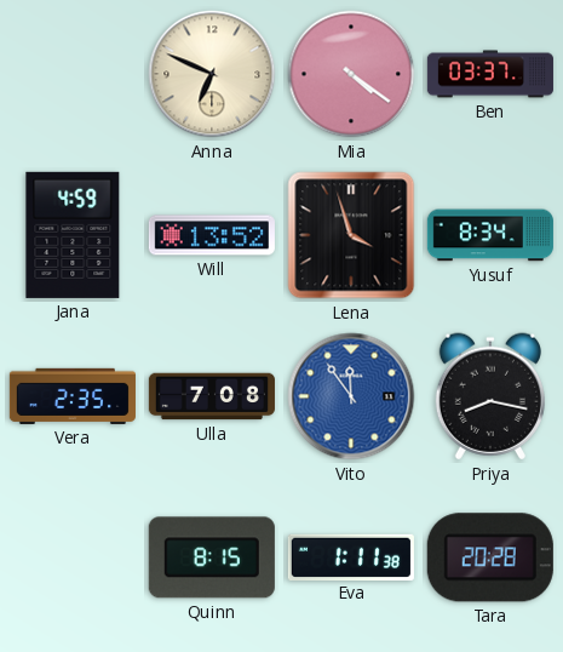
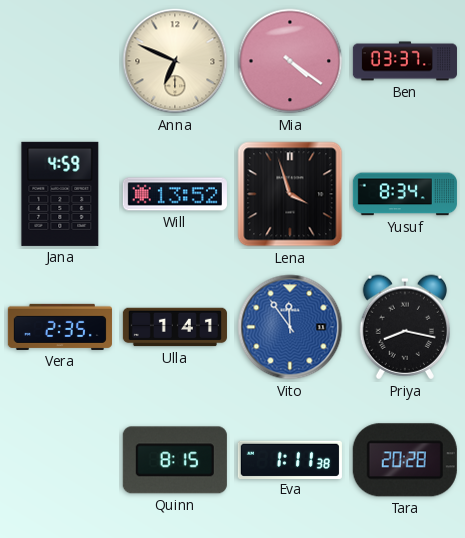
Ulla: 7:08 -> 1:41 (175, 327)
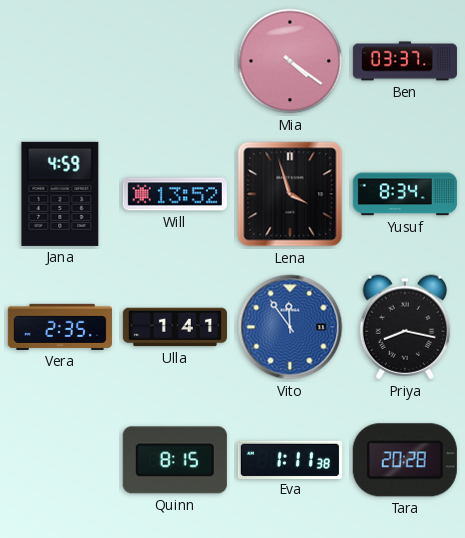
Anna: 6:49 -> none (175, 61)
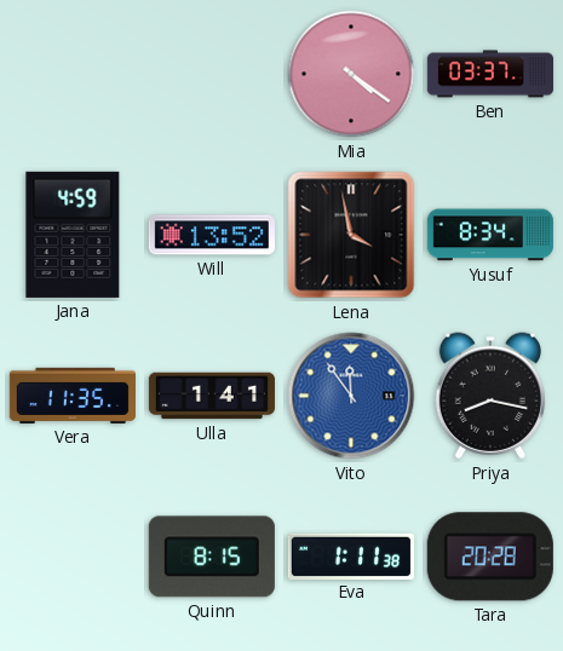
Lena: 3:57 -> 3:58 (351, 235)
Vera: 2:35 -> 11:35 (73, 396)
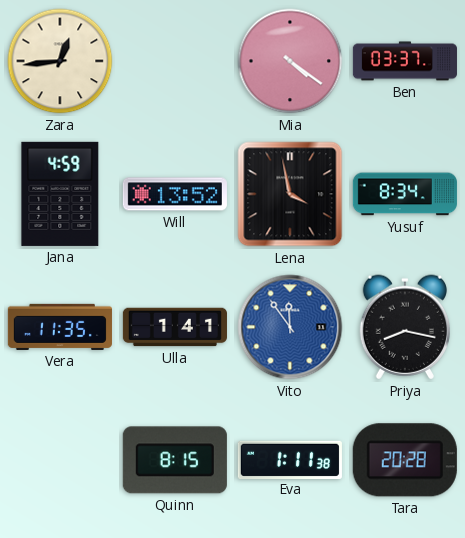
Zara: none -> 12:44 (60, 61)
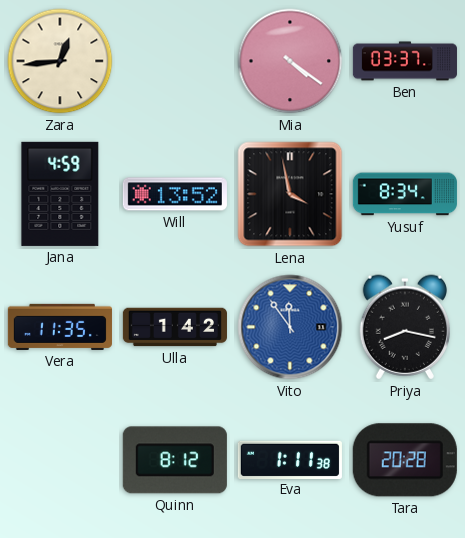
Ulla: 1:41 -> 1:42 (175, 327)
Quinn: 8:15 -> 8:12 (175, 460)
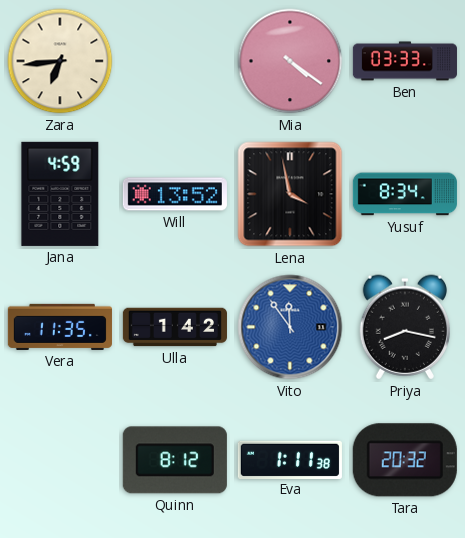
Zara: 12:44 -> 6:44 (60, 61)
Ben: 03:37 -> 03:33 (405, 61)
Tara: 20:28 -> 20:32 (405, 460)
